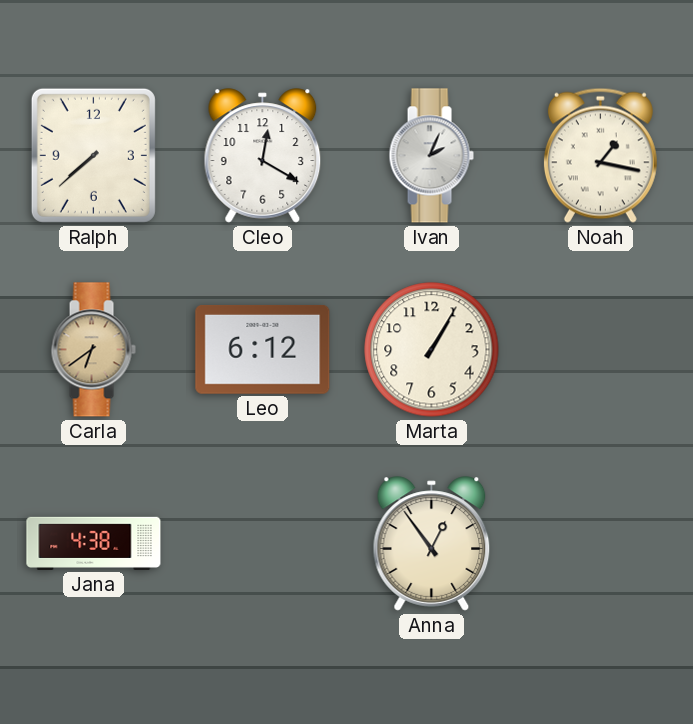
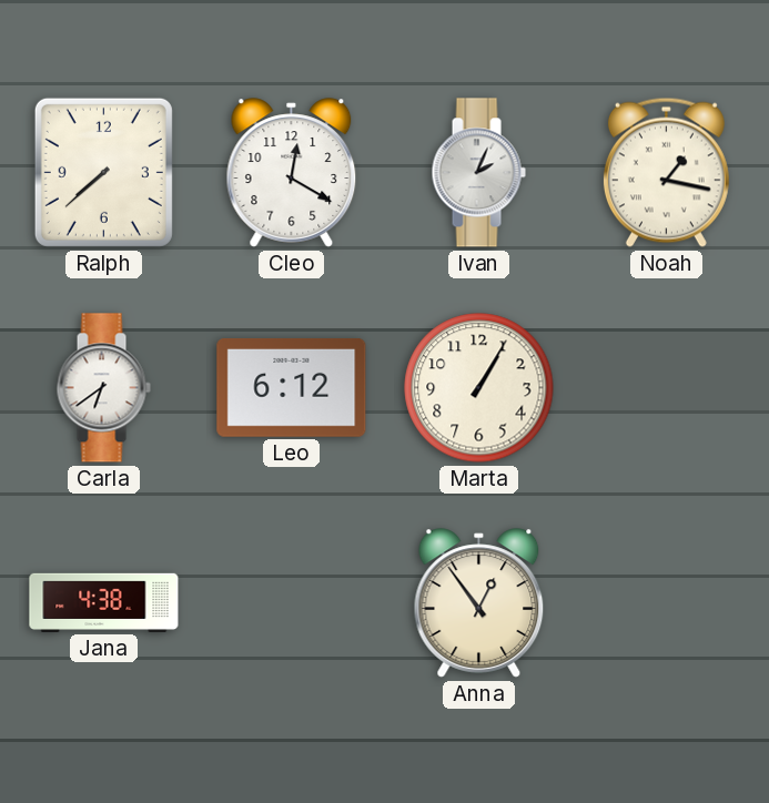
Carla dial: champagne -> white (103, 388)
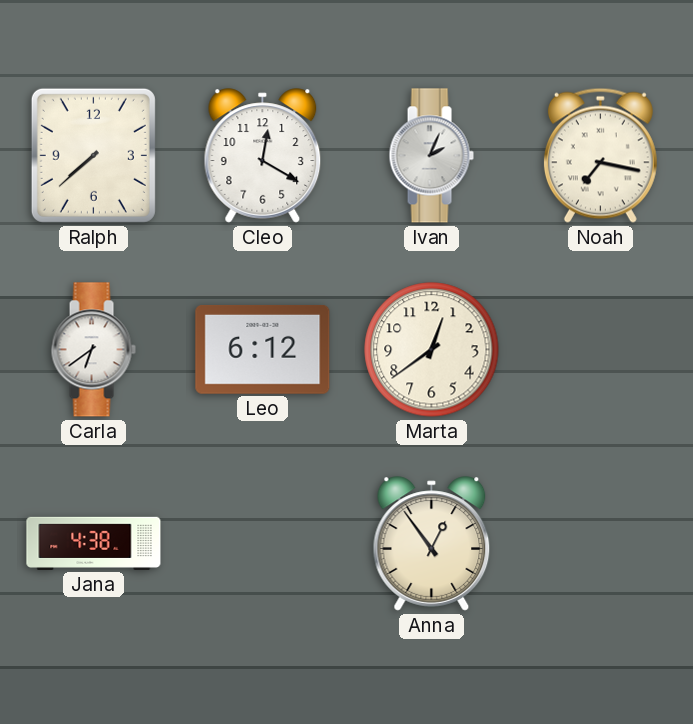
Noah: 1:17 -> 7:17 (600, 155)
Marta: 1:05 -> 12:39 (432, 350)
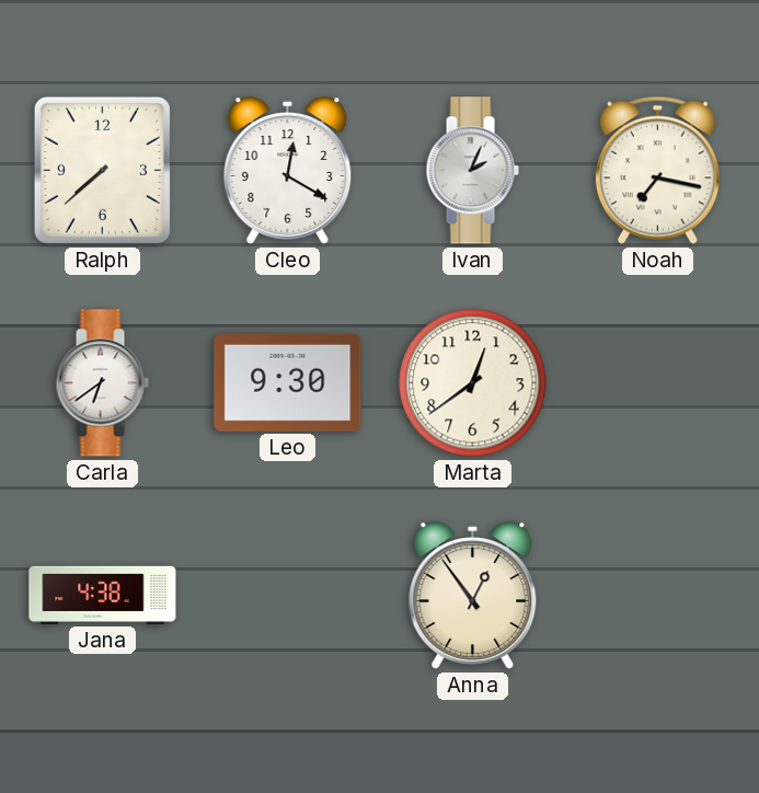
Leo: 6:12 -> 9:30 (288, 382)
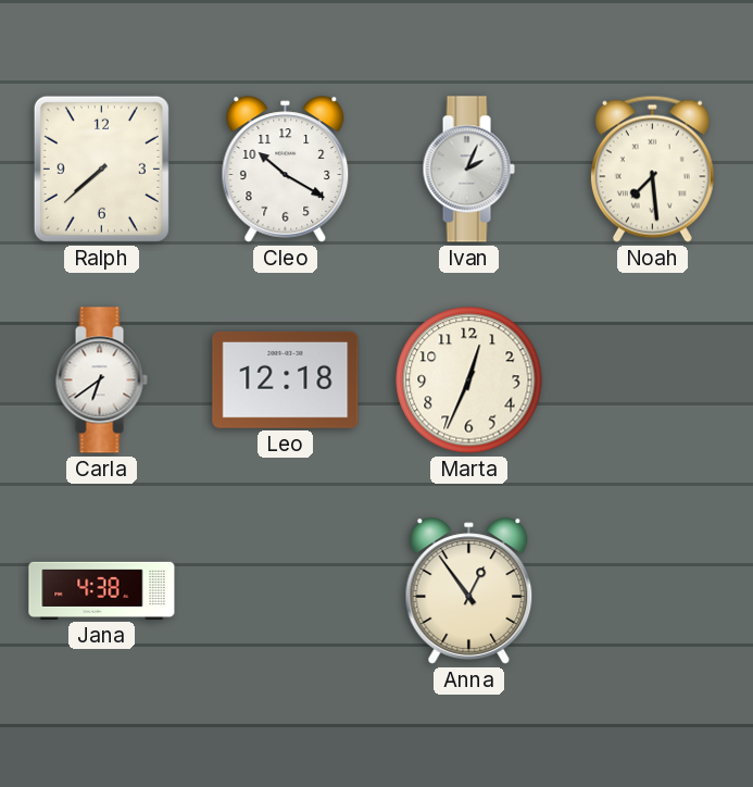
Cleo: 12:20 -> 10:20 (286, 170)
Noah: 7:17 -> 7:29 (652, 168)
Leo: 9:30 -> 12:18 (286, 379)
Marta: 12:39 -> 12:34 (469, 380)
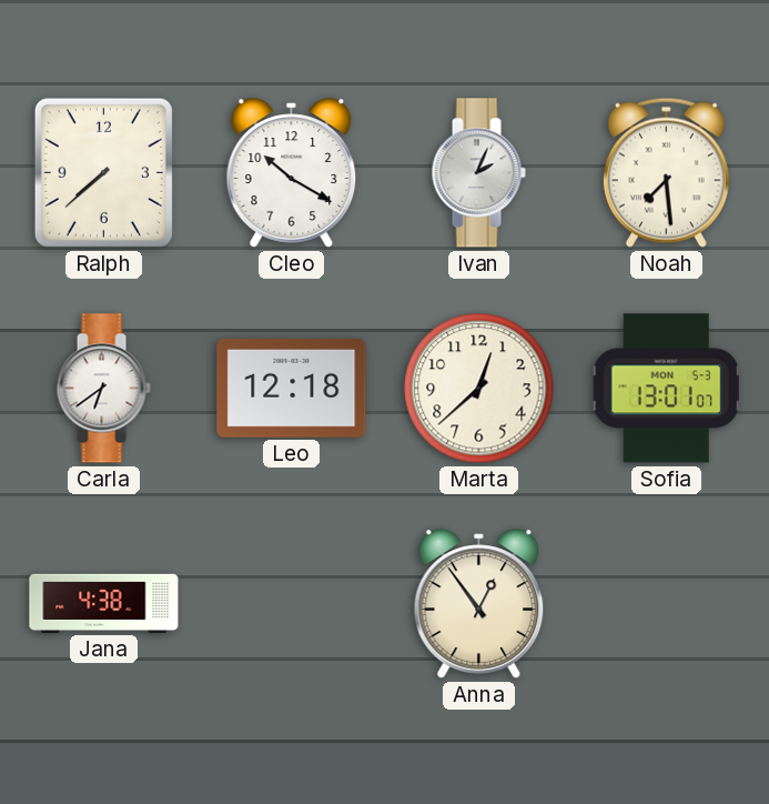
Marta: 12:34 -> 12:38 (479, 389)
Sofia: none -> 13:01 (667, 389)
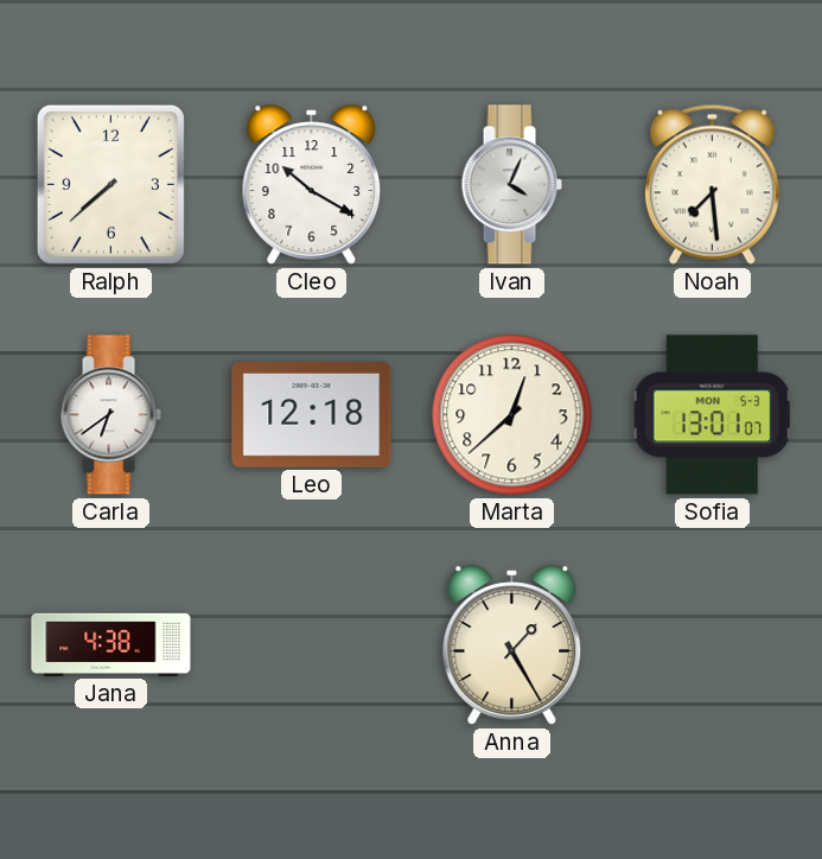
Ivan: 2:04 -> 4:04 (511, 185)
Anna: 12:54 -> 1:25 (512, 645)
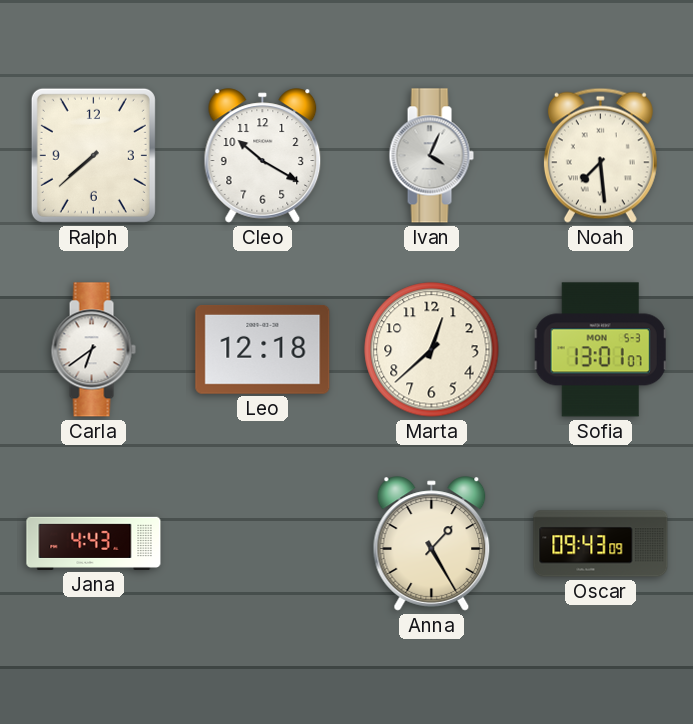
Jana: 4:38 -> 4:43 (94, 543)
Oscar: none -> 09:43 (601, 544)
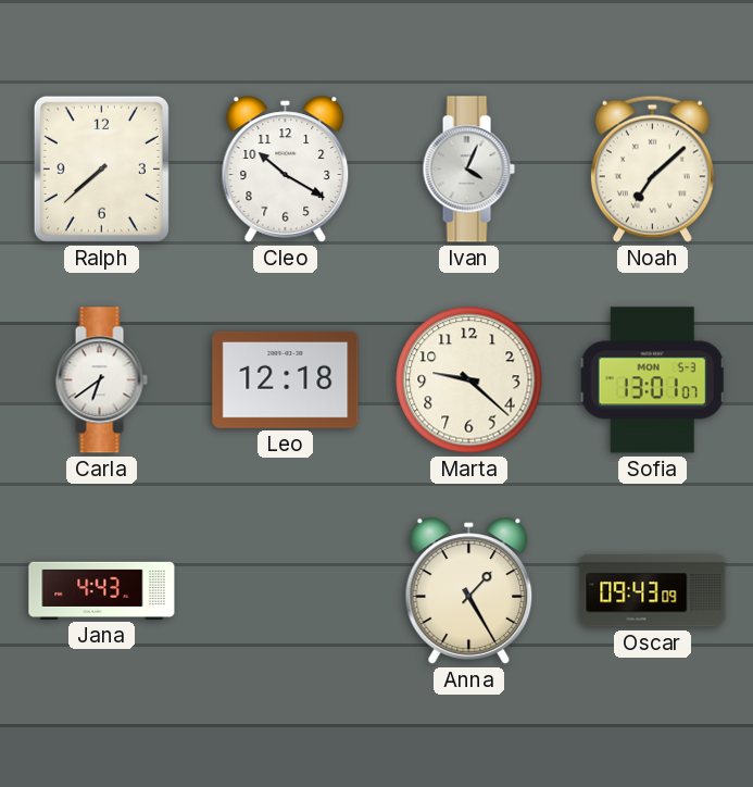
Noah: 7:29 -> 7:08 (652, 168)
Marta: 12:38 -> 9:22 (469, 380)
